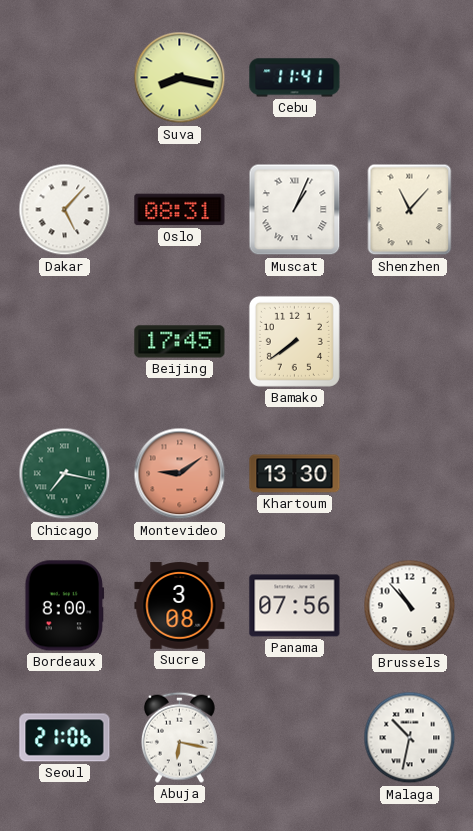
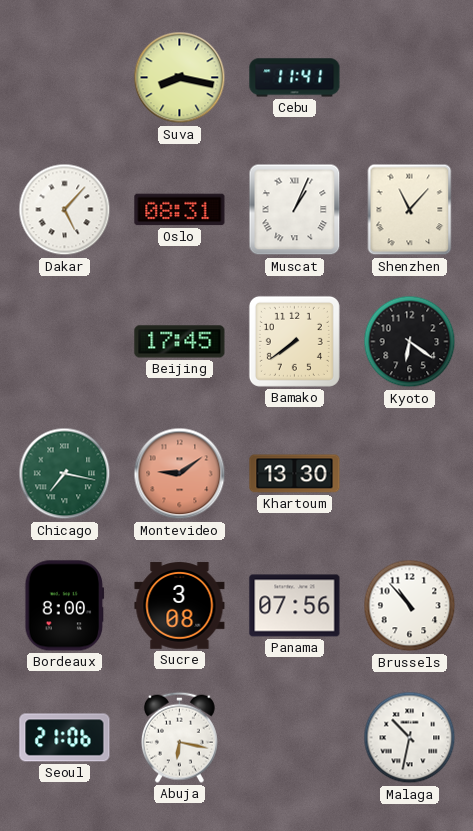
Kyoto: none -> 6:21 (410, 342)
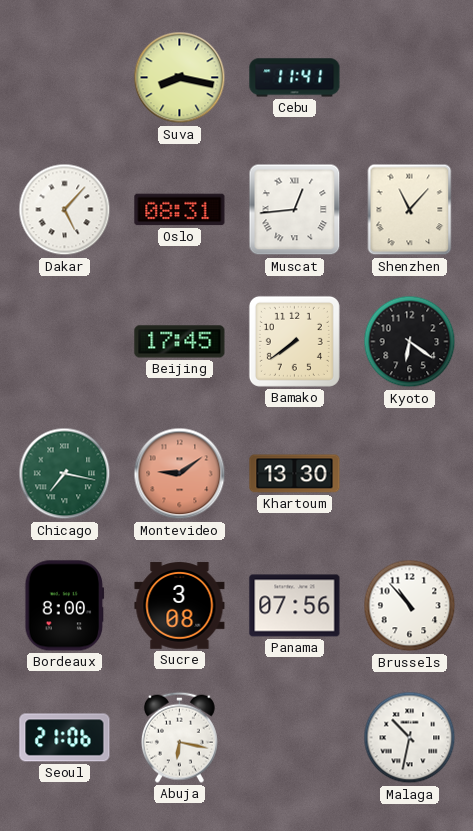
Muscat: 1:04 -> 12:44 (295, 210)
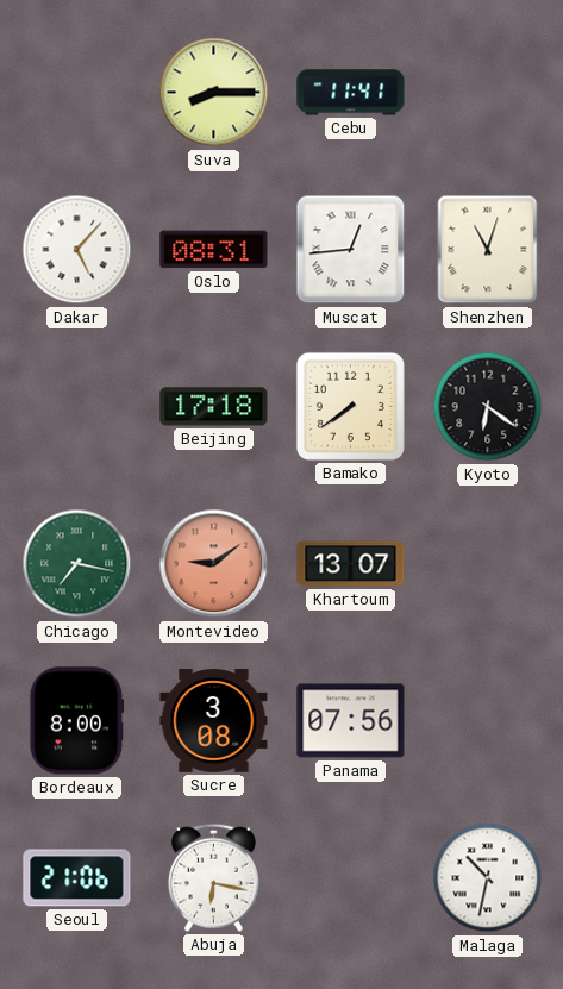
Suva: 8:17 -> 8:15 (214, 93)
Shenzhen: 11:07 -> 11:03 (488, 250)
Beijing: 17:45 -> 17:18 (214, 407)
Khartoum: 13:30 -> 13:07 (351, 564)
Brussels: 10:53 -> none (410, 606)
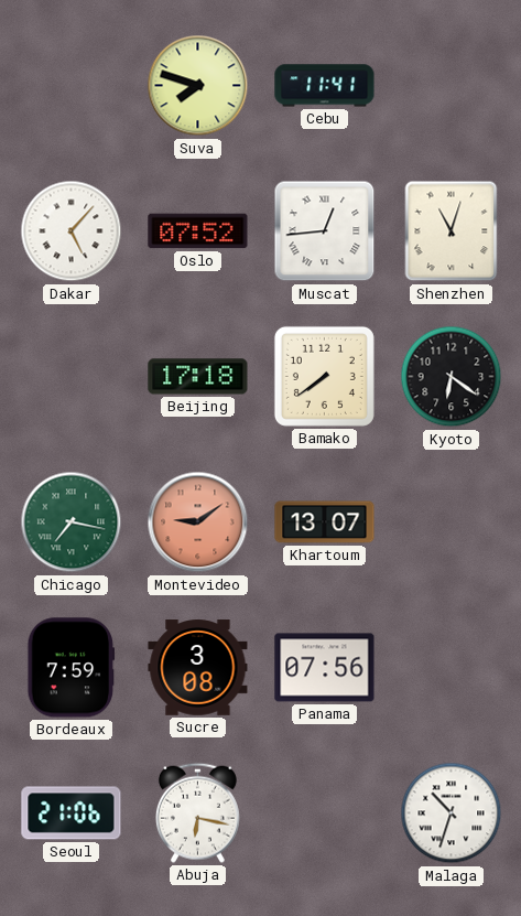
Suva: 8:15 -> 7:48 (198, 86)
Oslo: 08:31 -> 07:52 (198, 231)
Bordeaux: 8:00 -> 7:59 (72, 668)
Malaga: 10:32 -> 10:33 (452, 813)
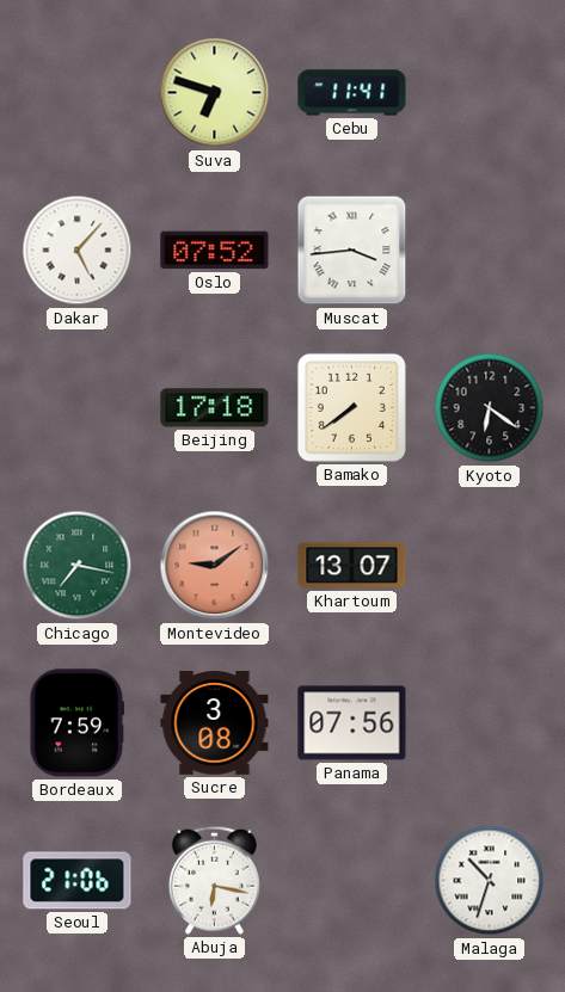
Suva: 7:48 -> 6:48 (215, 93)
Muscat: 12:44 -> 3:44 (352, 251)
Shenzhen: 11:03 -> none (452, 231)
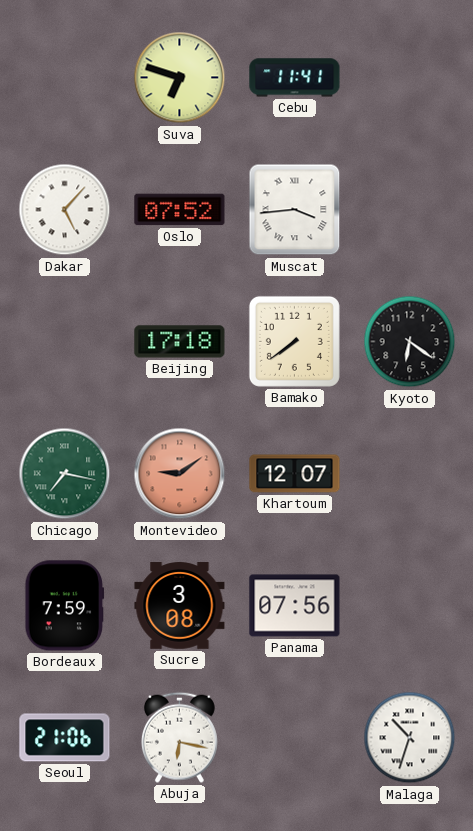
Khartoum: 13:07 -> 12:07 (295, 474)
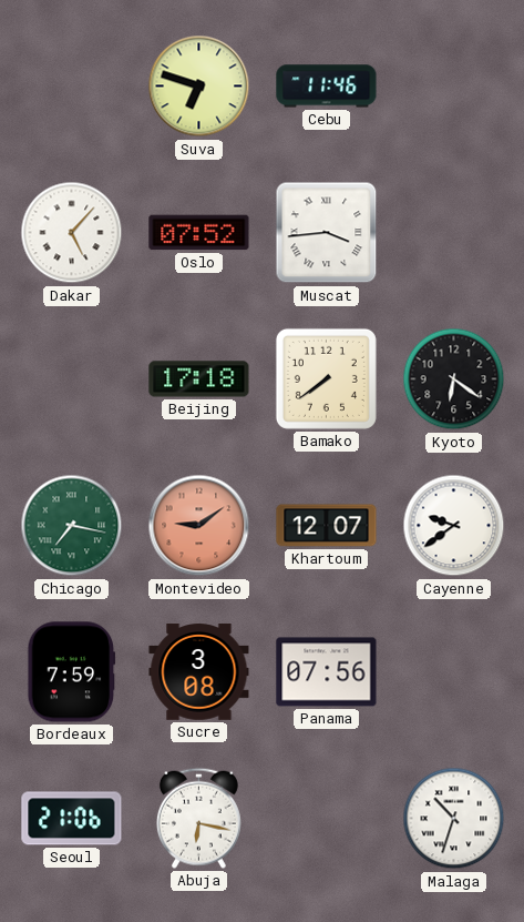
Cebu: 11:41 -> 11:46 (327, 87)
Cayenne: none -> 9:39 (454, 526)
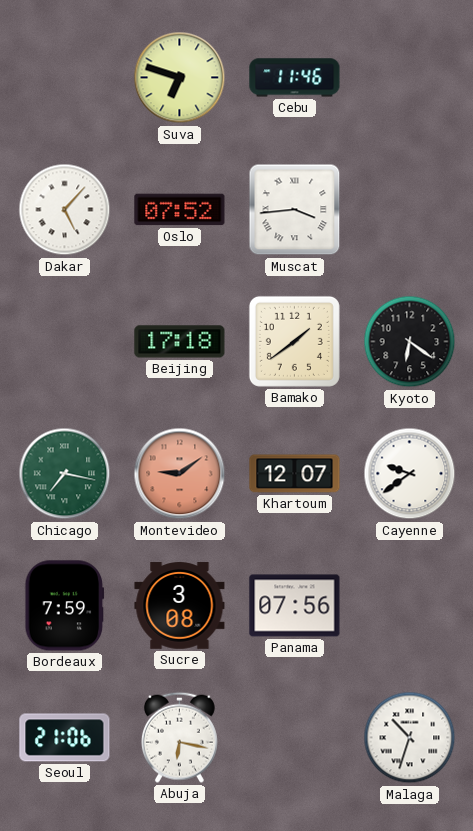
Bamako: 7:39 -> 1:39 (294, 341)
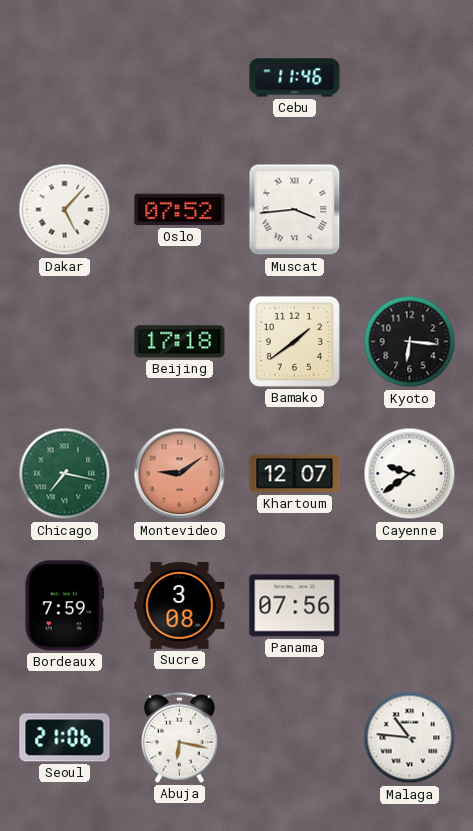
Suva: 6:48 -> none (180, 78)
Kyoto: 6:21 -> 6:16 (410, 342)
Malaga: 10:33 -> 10:46 (410, 738)
